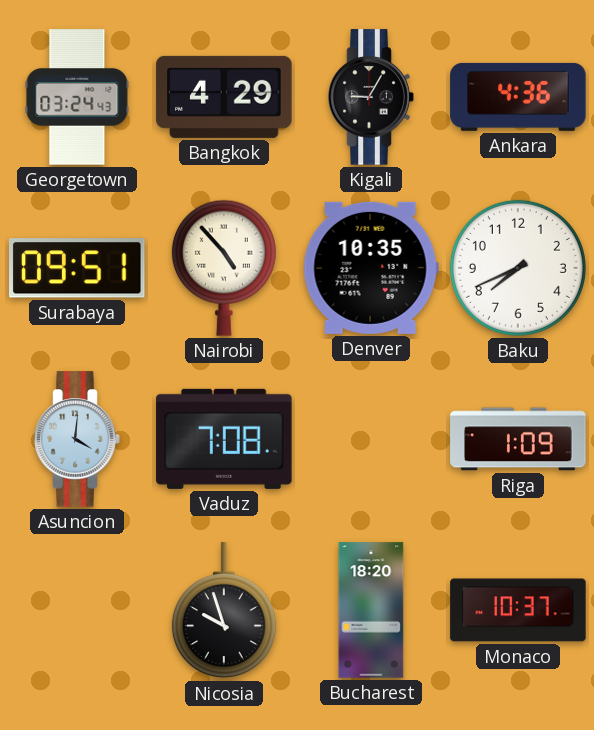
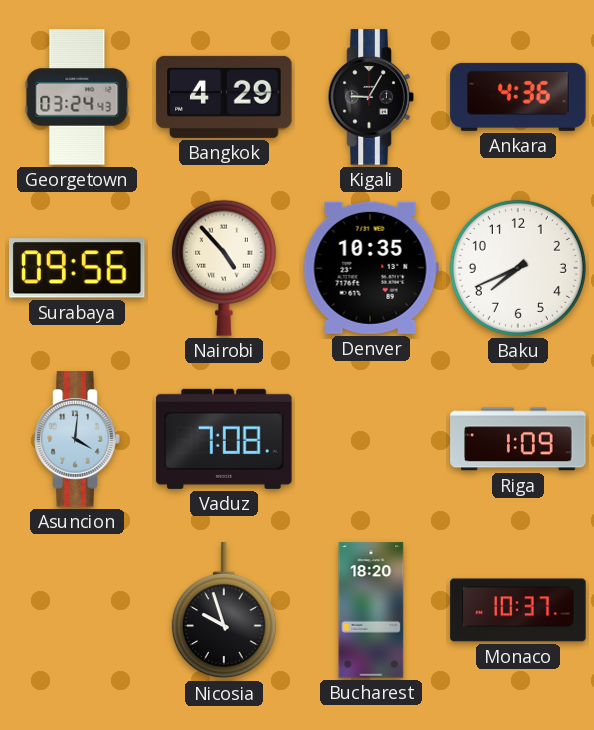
Surabaya: 09:51 -> 09:56 (77, 268)
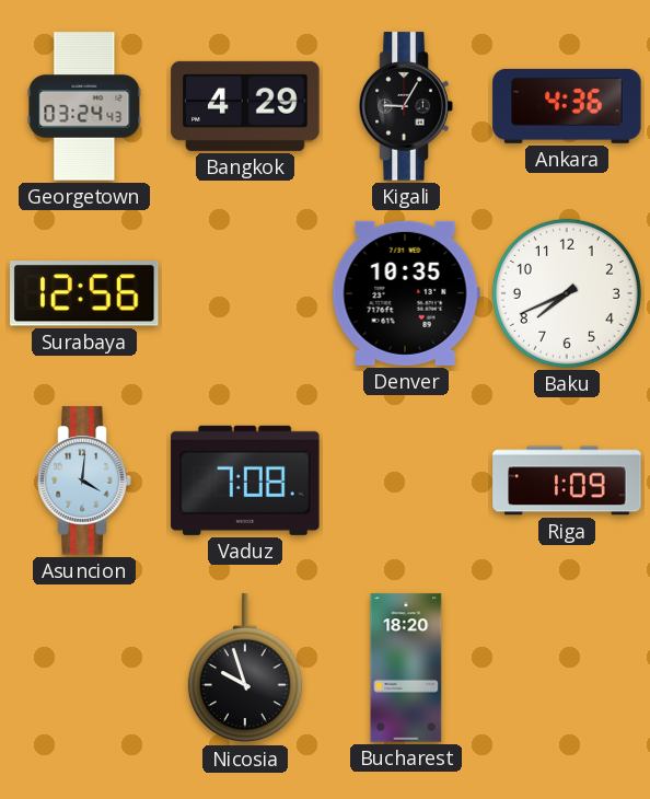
Surabaya: 09:56 -> 12:56 (84, 293)
Nairobi: 4:53 -> none (224, 268)
Monaco: 10:37 -> none (518, 610)
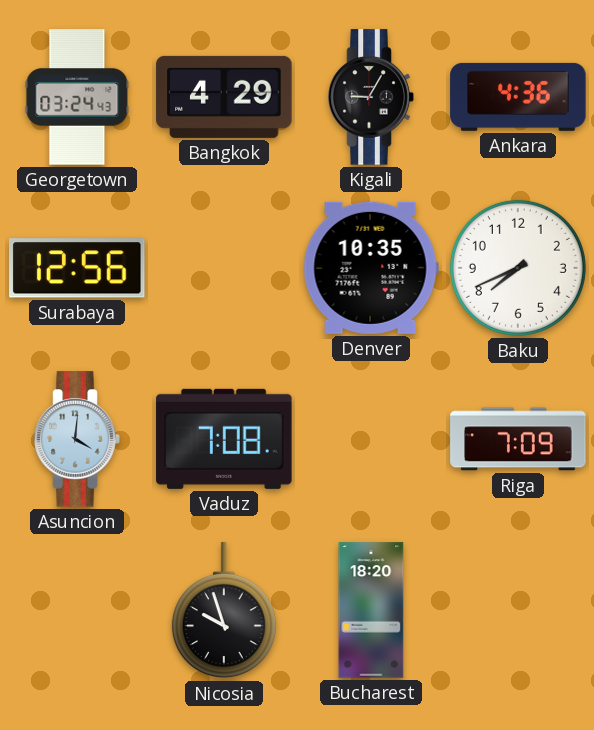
Riga: 1:09 -> 7:09 (518, 439)
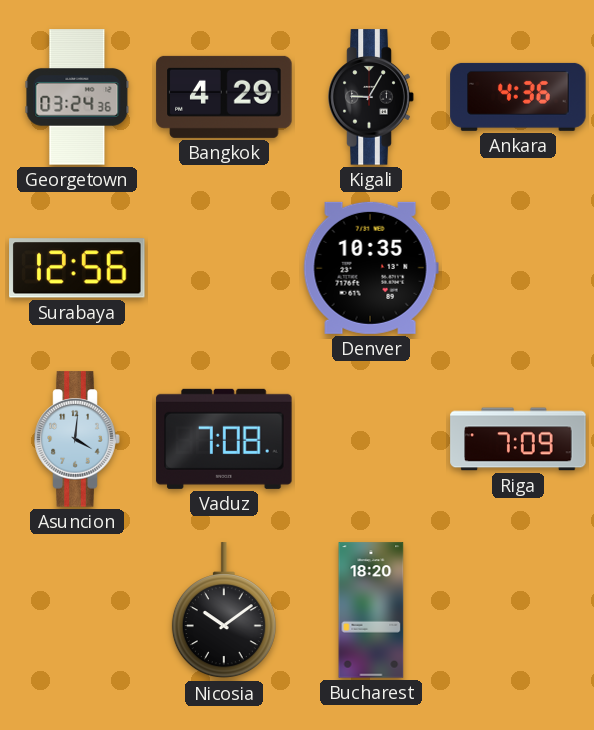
Georgetown: 03:24:43 -> 03:24:36 (77, 97)
Baku: 7:41 -> none (518, 268)
Nicosia: 9:57 -> 10:09 (224, 611)
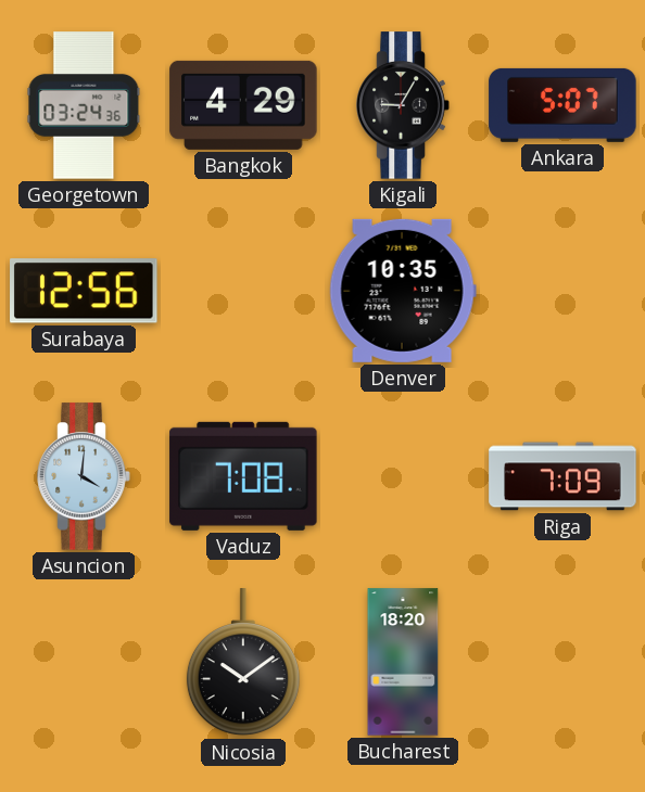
Ankara: 4:36 -> 5:07 (562, 105)
